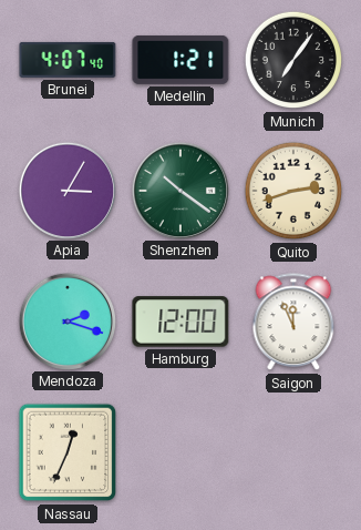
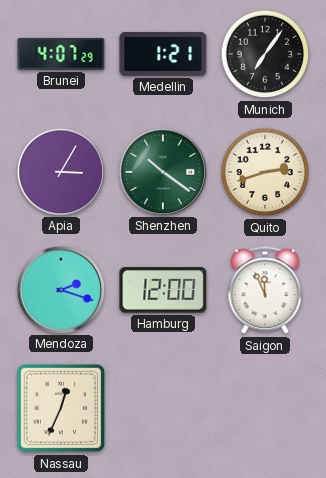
Brunei: 4:07:40 -> 4:07:29 (61, 54)
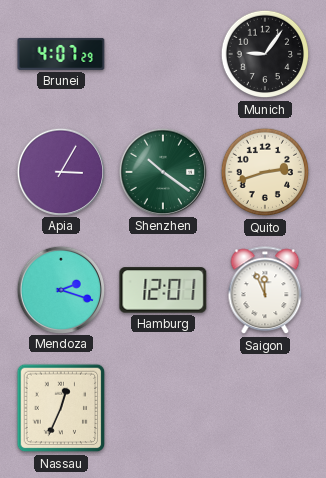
Medellin: 1:21 -> none (163, 54)
Munich: 7:06 -> 9:06 (265, 54)
Hamburg: 12:00 -> 12:01 (163, 290)
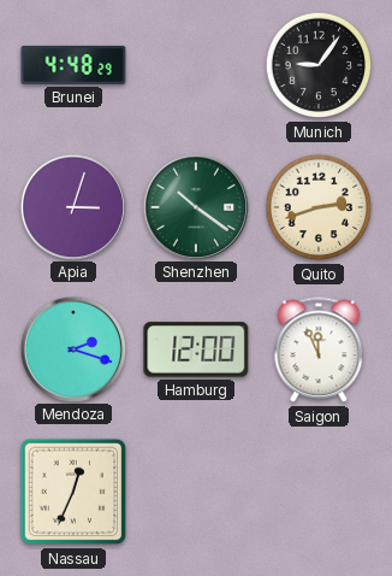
Brunei: 4:07 -> 4:48 (73, 65)
Apia: 3:05 -> 3:03 (72, 206)
Hamburg: 12:01 -> 12:00 (196, 349)
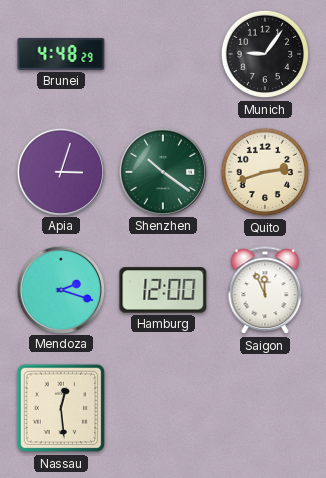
Nassau: 12:34 -> 12:29 (61, 408)
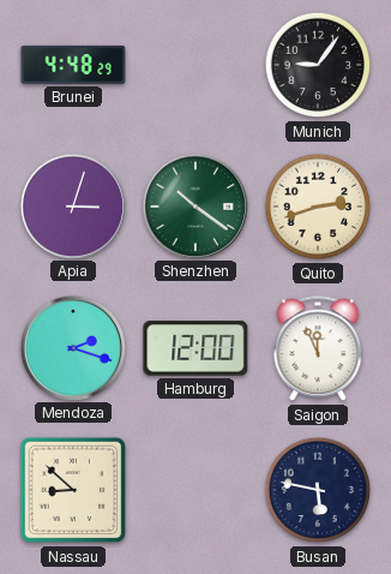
Nassau: 12:29 -> 8:52 (73, 490)
Busan: none -> 5:47 (318, 490)
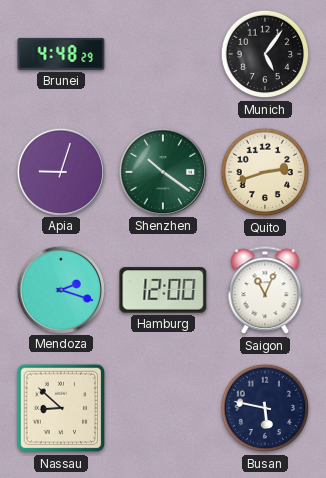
Munich: 9:06 -> 5:06 (265, 54)
Apia: 3:03 -> 9:03 (60, 171)
Saigon: 11:56 -> 11:04 (265, 291)
